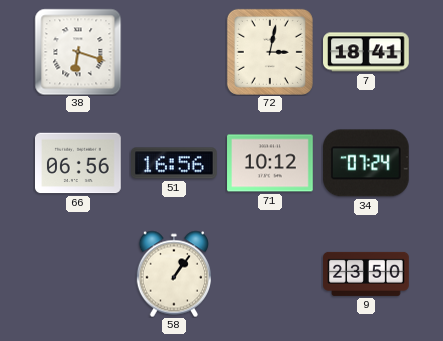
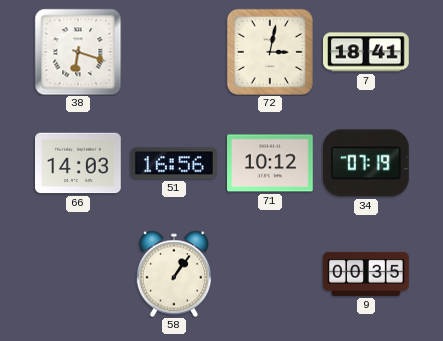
66: 06:56 -> 14:03 (79, 163)
34: 07:24 -> 07:19 (366, 163)
9: 23:50 -> 00:35 (366, 274)
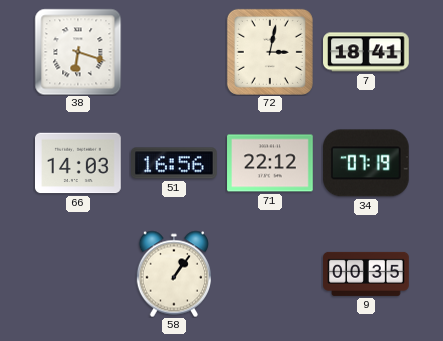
71: 10:12 -> 22:12 (270, 163)
